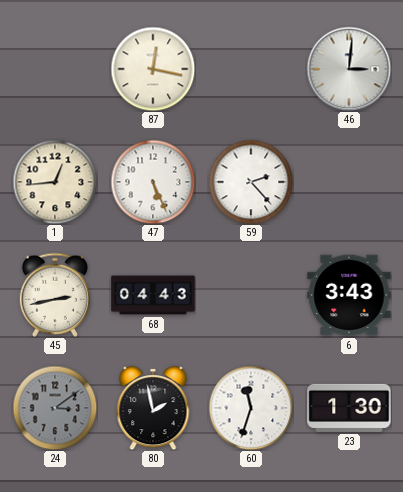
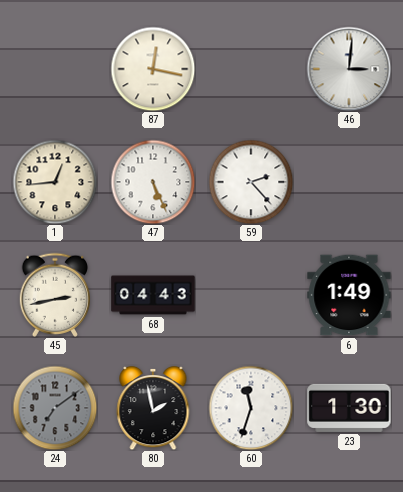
6: 3:43 -> 1:49 (349, 295)
24: 3:09 -> 7:09 (55, 408)
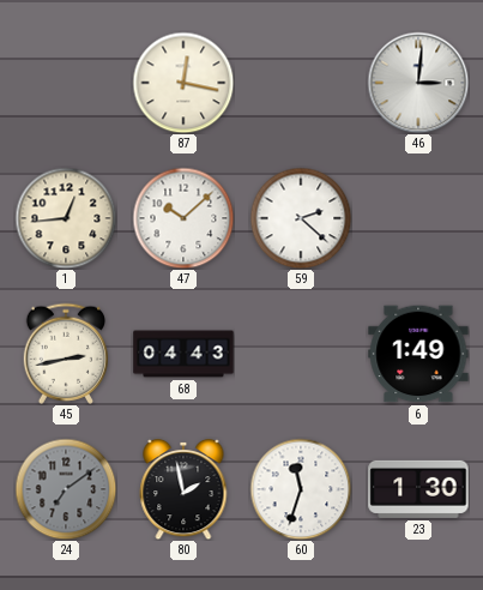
47: 5:26 -> 10:08 (183, 218)
59: 2:23 -> 2:22 (301, 218)
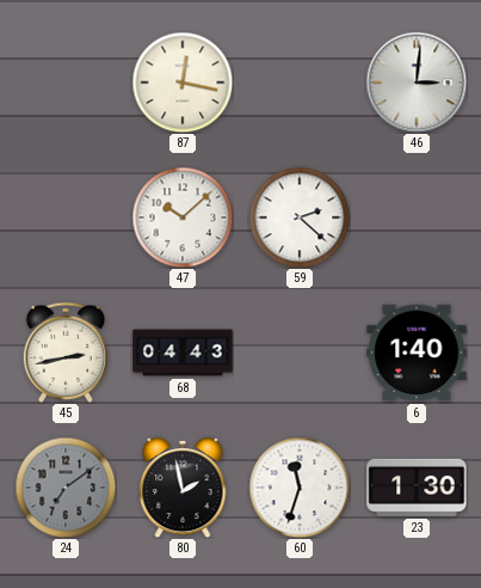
1: 12:44 -> none (66, 218)
6: 1:49 -> 1:40 (417, 353)
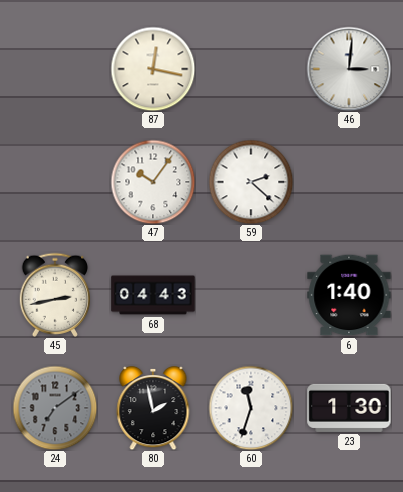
47: 10:08 -> 10:06 (153, 182)
